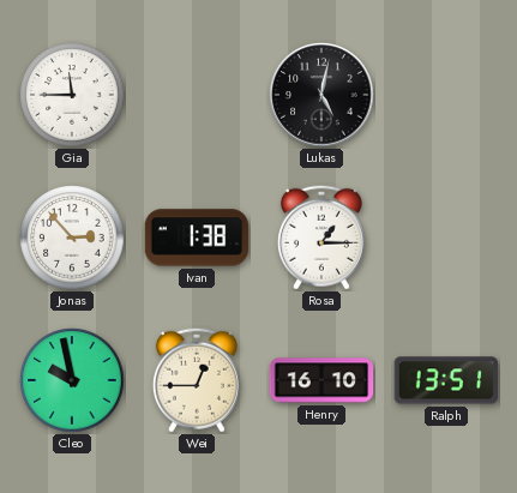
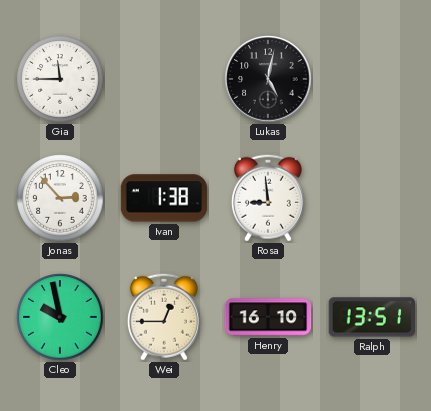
Rosa: 1:15 -> 8:59 (268, 198)
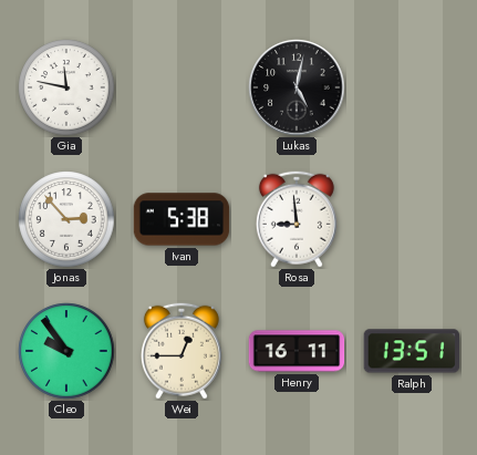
Gia: 11:45 -> 11:47 (66, 87)
Ivan: 1:38 -> 5:38 (182, 219)
Cleo: 9:58 -> 9:54 (66, 351)
Henry: 16:10 -> 16:11 (297, 351)
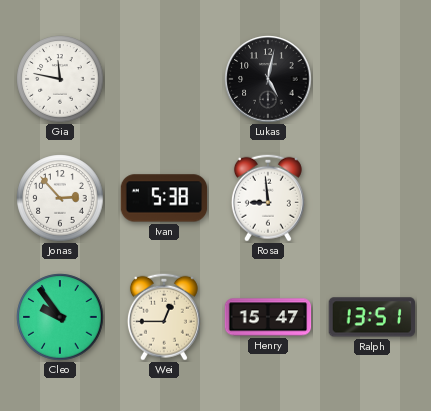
Henry: 16:11 -> 15:47 (268, 317)
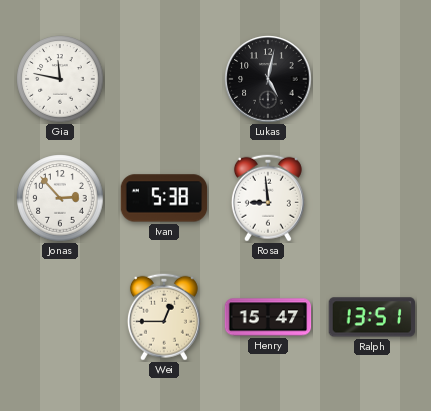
Cleo: 9:54 -> none (60, 317)
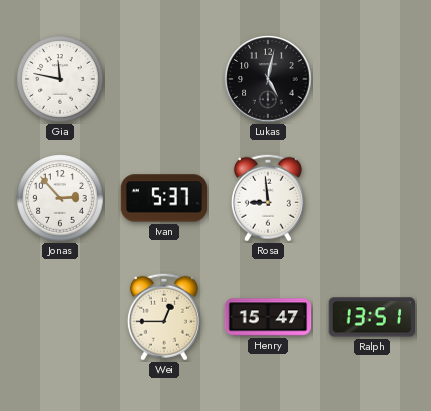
Ivan: 5:38 -> 5:37 (164, 198)
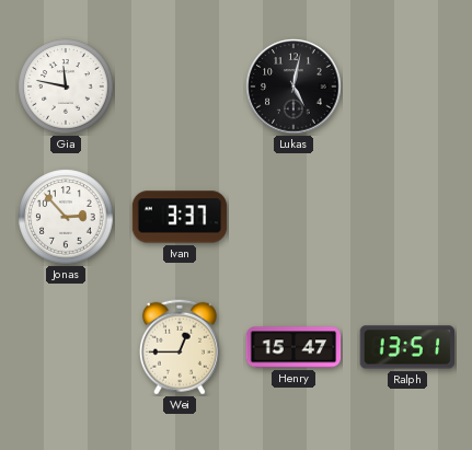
Ivan: 5:37 -> 3:37 (180, 217)
Rosa: 8:59 -> none (268, 198)
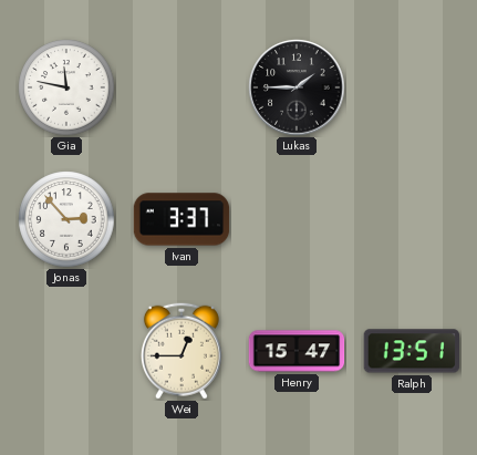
Lukas: 5:02 -> 1:45 (297, 87)
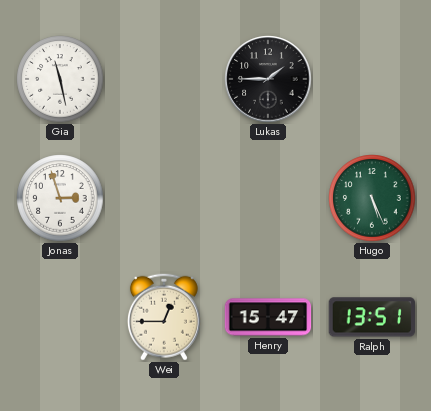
Gia: 11:47 -> 11:28 (60, 79)
Jonas: 2:53 -> 2:57 (60, 198)
Ivan: 3:37 -> none (182, 219)
Hugo: none -> 5:26 (372, 198)
